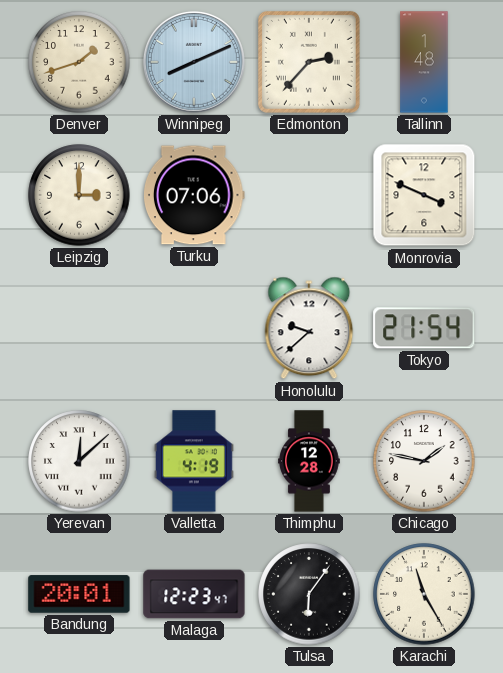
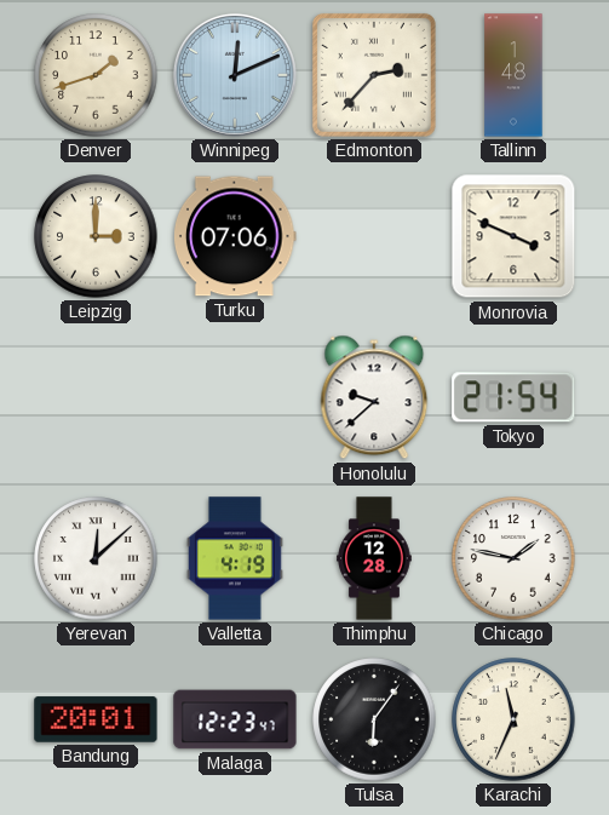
Winnipeg: 8:11 -> 12:11 (235, 75)
Karachi: 11:25 -> 11:34 (513, 719)
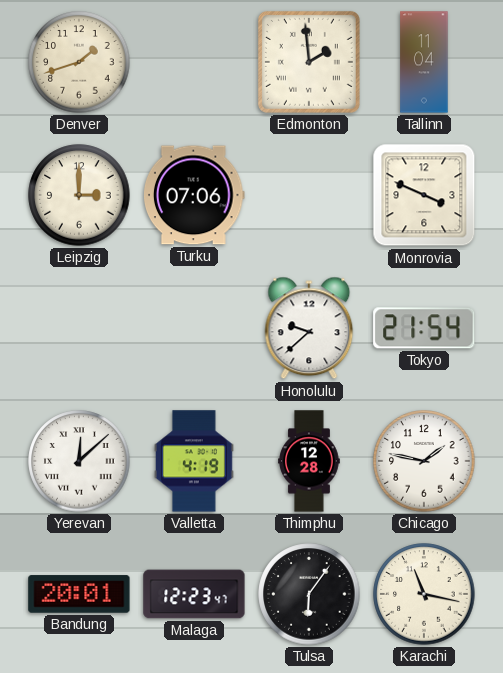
Winnipeg: 12:11 -> none (235, 75)
Edmonton: 2:37 -> 1:59 (309, 62)
Tallinn: 1:48 -> 11:04 (424, 62)
Karachi: 11:34 -> 11:17 (424, 594)
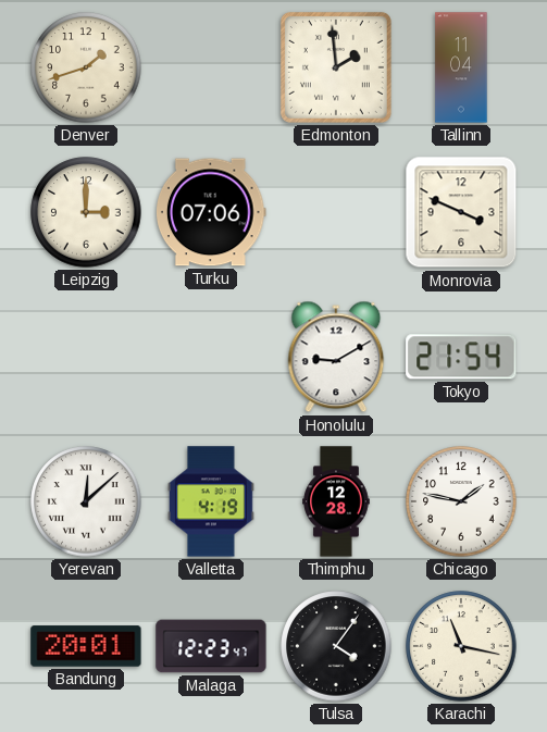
Honolulu: 9:38 -> 9:10 (336, 357)
Tulsa: 6:06 -> 4:06 (336, 646)
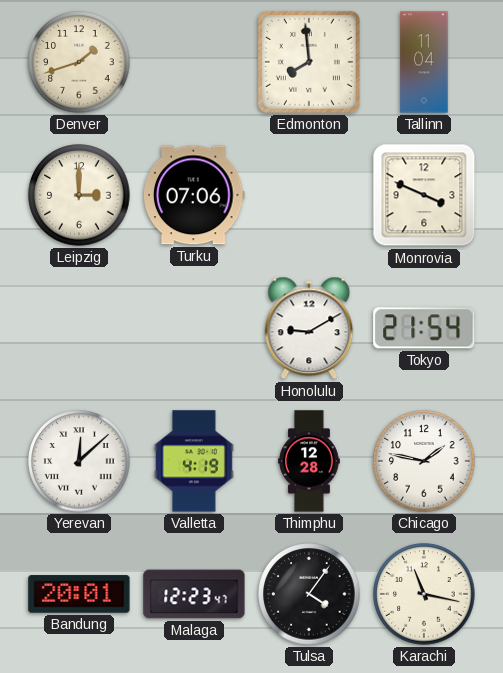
Edmonton: 1:59 -> 7:59 (309, 62)
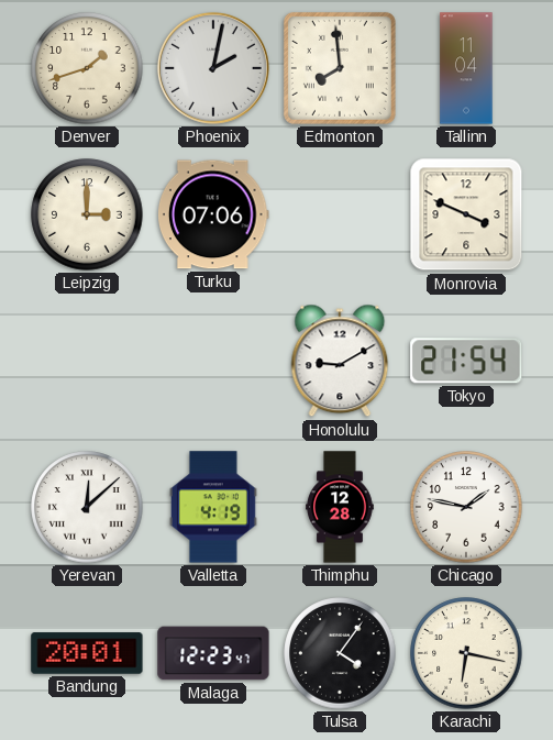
Phoenix: none -> 2:02 (213, 68)
Karachi: 11:17 -> 6:17 (466, 653)
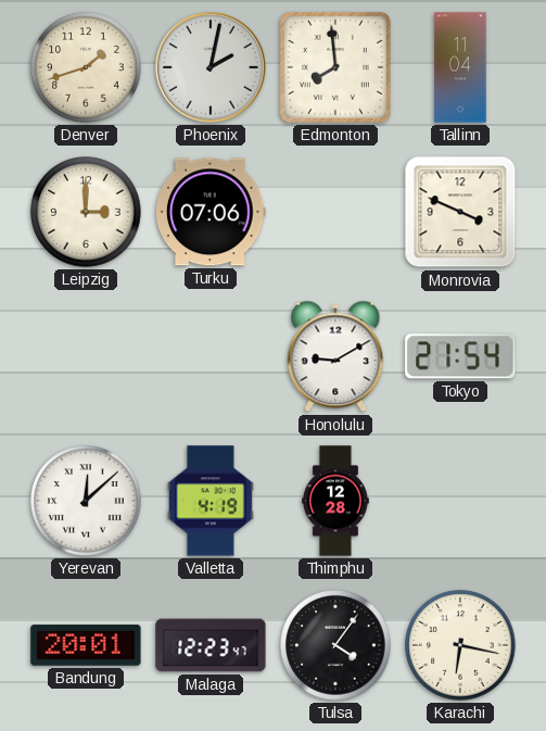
Chicago: 1:47 -> none (466, 507)
